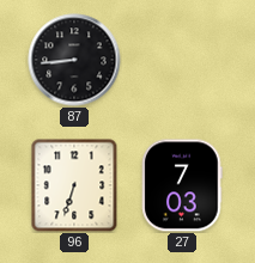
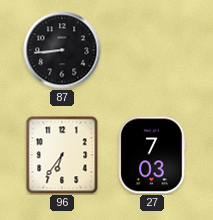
96: 6:33 -> 6:36 (62, 155)
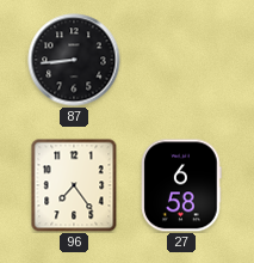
96: 6:36 -> 7:24 (74, 185)
27: 7:03 -> 6:58 (181, 185)
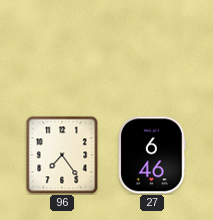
87: 8:44 -> none (74, 60)
27: 6:58 -> 6:46 (152, 155)
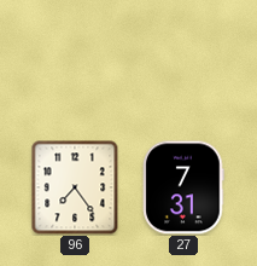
27: 6:46 -> 7:31 (183, 187)
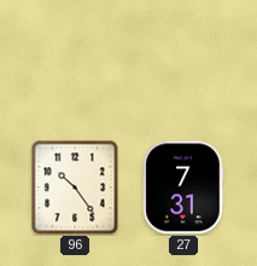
96: 7:24 -> 10:24 (75, 187)
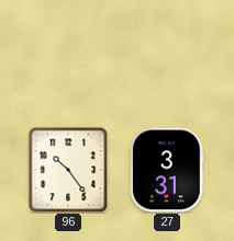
27: 7:31 -> 3:31 (167, 170)
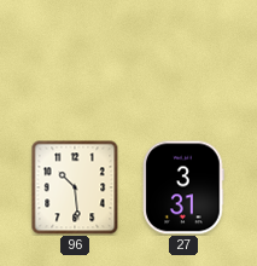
96: 10:24 -> 10:29 (75, 187)
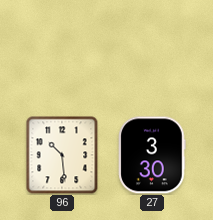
27: 3:31 -> 3:30 (152, 155)
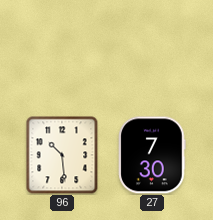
27: 3:30 -> 7:30 (152, 155)
